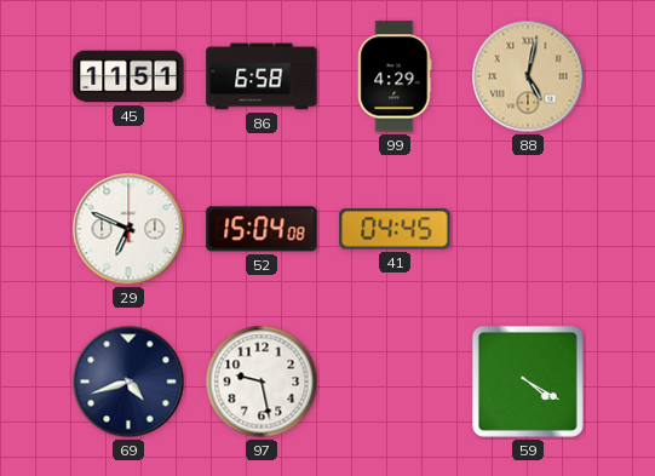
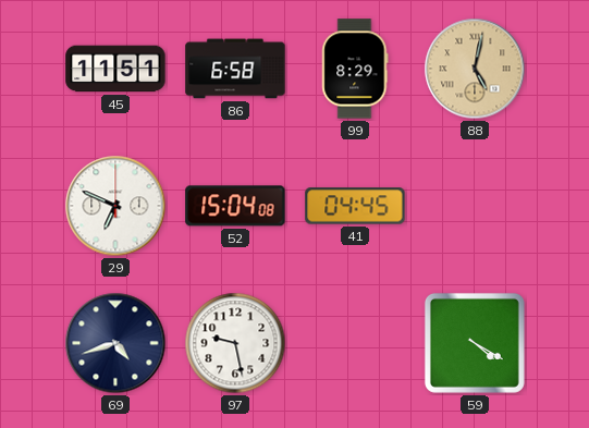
99: 4:29 -> 8:29 (355, 69)
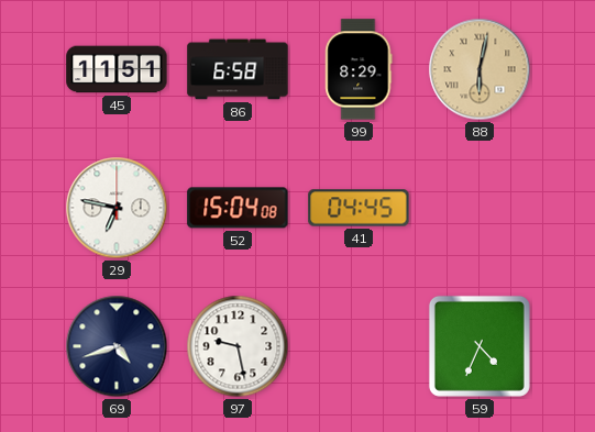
88: 5:02 -> 6:02 (480, 69)
29: 6:49 -> 6:47 (117, 208)
59: 4:20 -> 4:34 (480, 346)
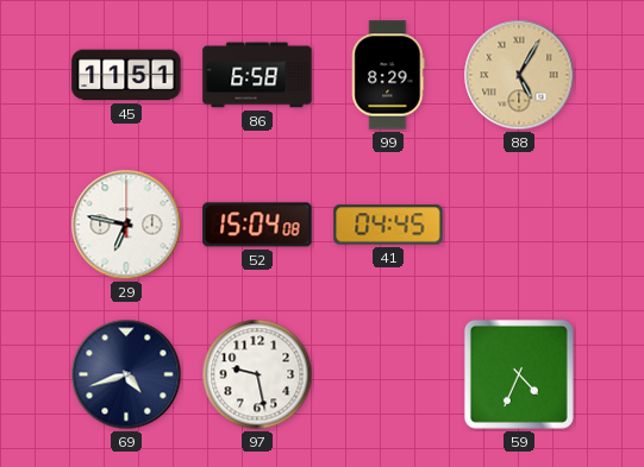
88: 6:02 -> 5:05 (519, 75)
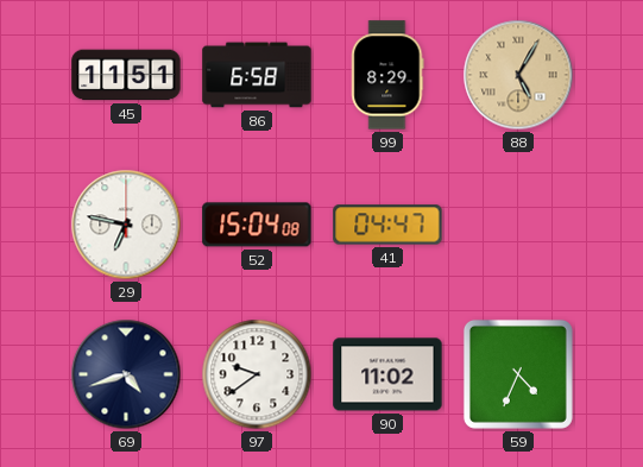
41: 04:45 -> 04:47 (387, 225)
97: 9:28 -> 9:39 (257, 374)
90: none -> 11:02 (387, 374)
